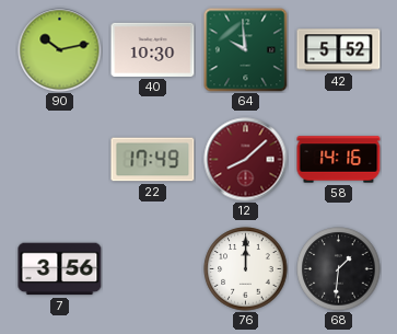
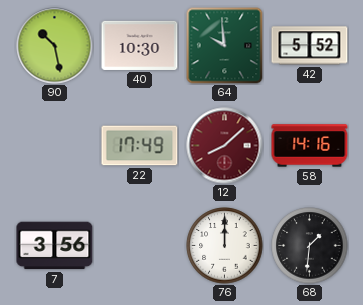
90: 10:13 -> 10:28 (55, 46)
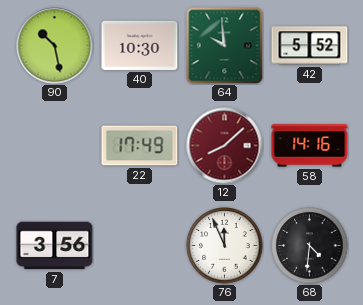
76: 12:00 -> 11:56 (225, 246)
68: 1:31 -> 4:31 (310, 246)
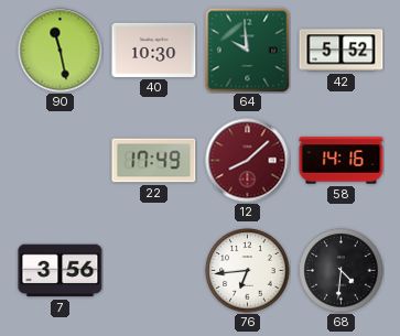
90: 10:28 -> 11:28 (61, 51)
76: 11:56 -> 6:44 (248, 271)
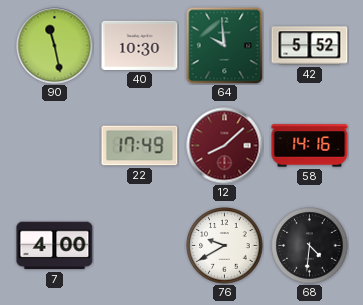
7: 3:56 -> 4:00 (55, 246)
76: 6:44 -> 9:40 (225, 246)
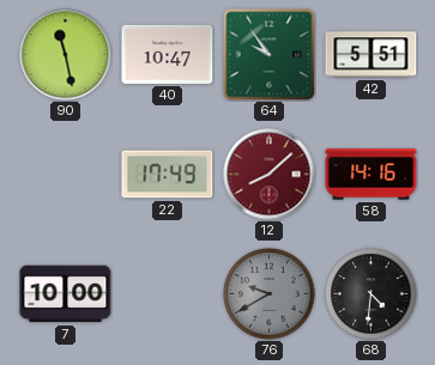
40: 10:30 -> 10:47 (168, 54)
64: 9:59 -> 9:54 (270, 55)
42: 5:52 -> 5:51 (371, 55)
7: 4:00 -> 10:00 (66, 294)
76 dial: white -> grey (270, 294)
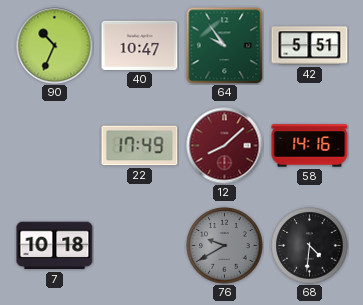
90: 11:28 -> 10:34 (55, 46)
7: 10:00 -> 10:18 (55, 246)
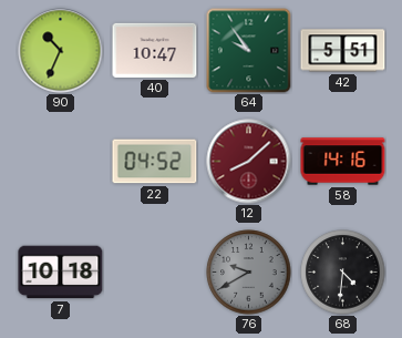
22: 17:49 -> 04:52 (155, 162)
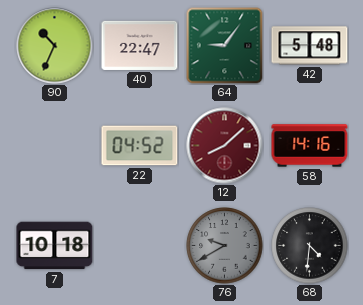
40: 10:47 -> 22:47 (140, 45)
64: 9:54 -> 9:06 (225, 46)
42: 5:51 -> 5:48 (310, 46)
